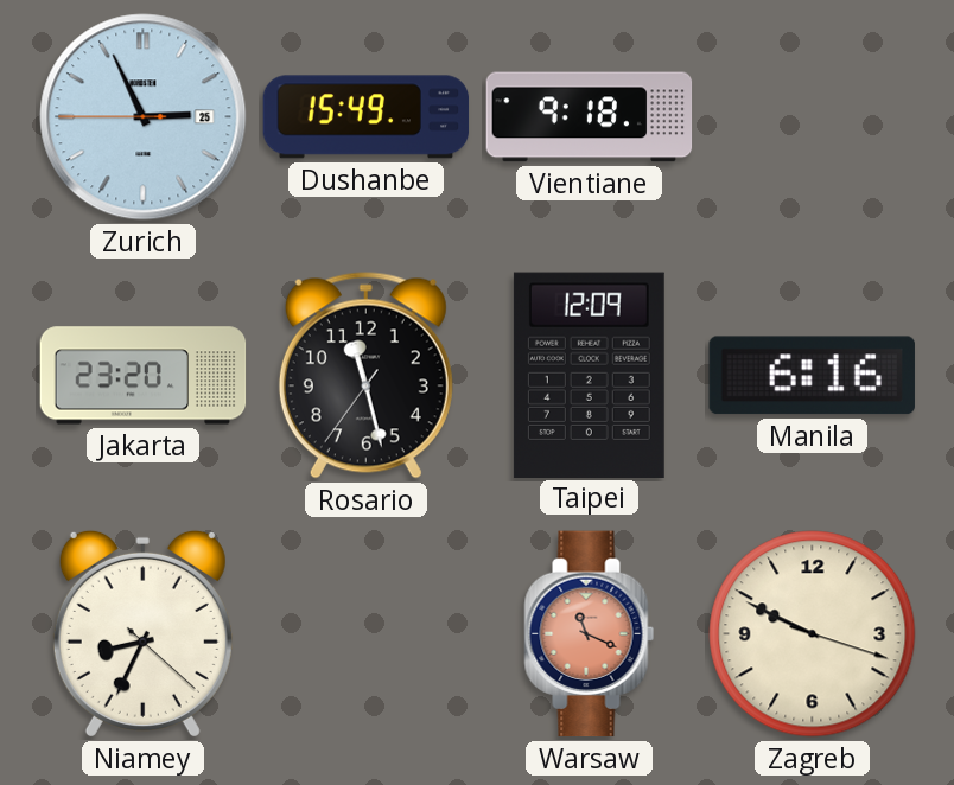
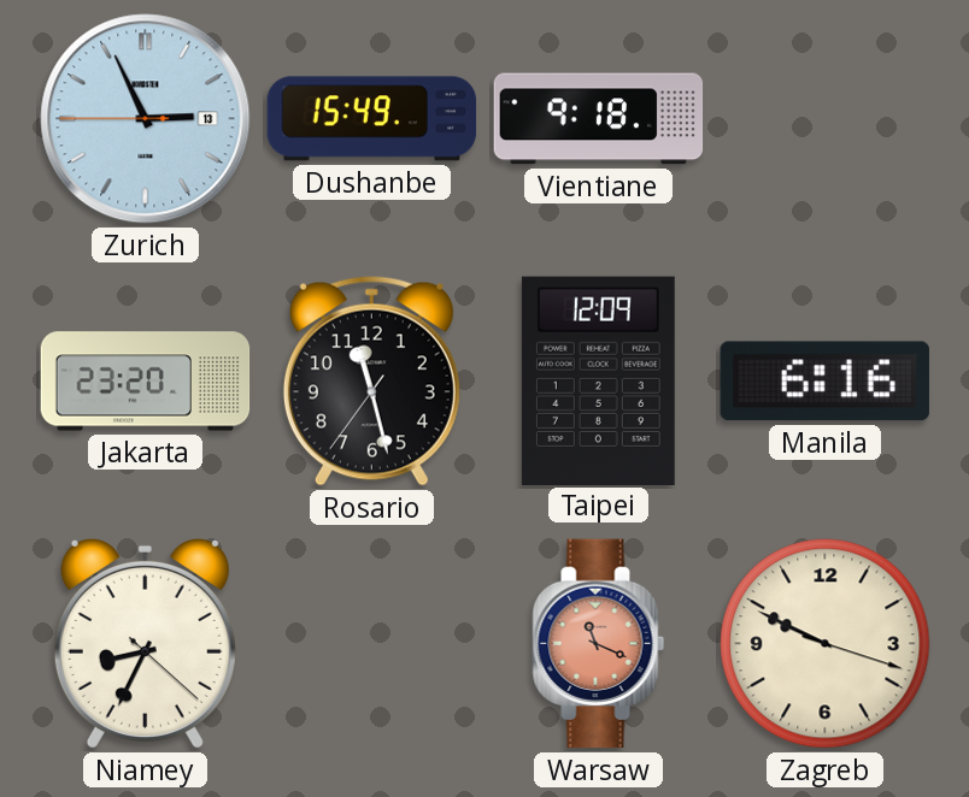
Zurich date: 25 -> 13 (146, 119)
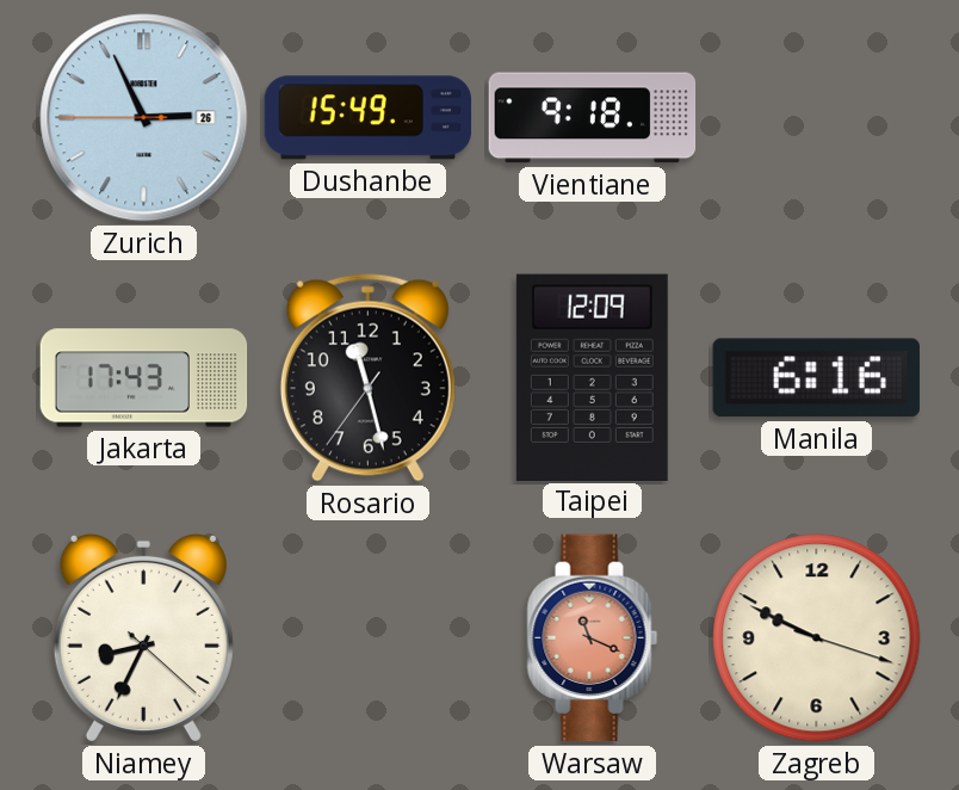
Zurich date: 13 -> 26 (144, 118)
Jakarta: 23:20 -> 17:43 (144, 378)
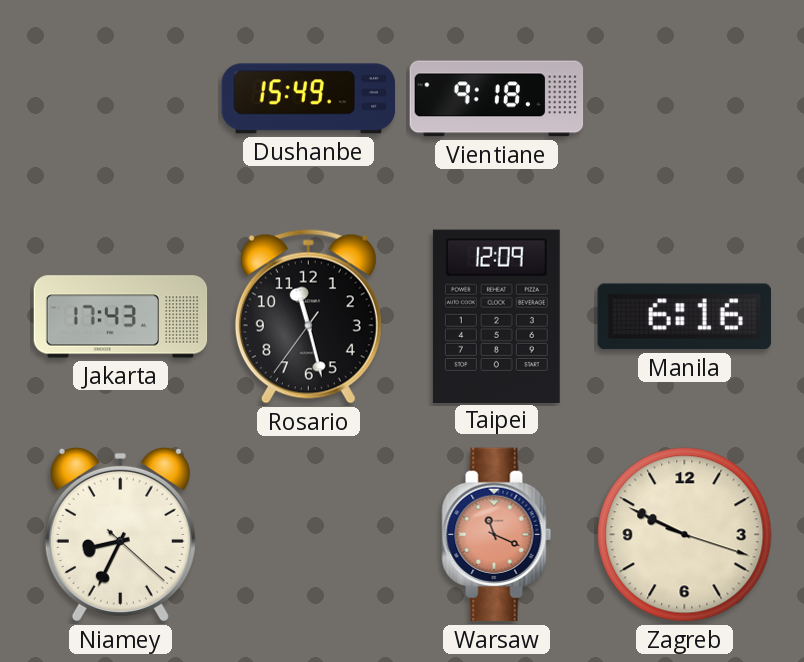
Zurich: 2:55 -> none (144, 118)
